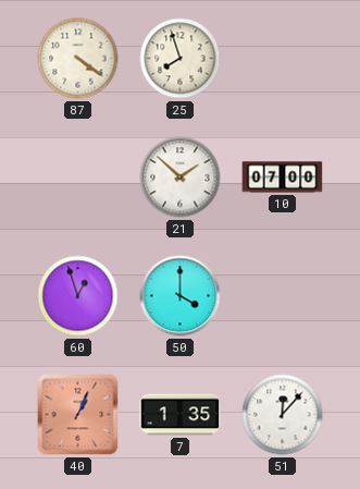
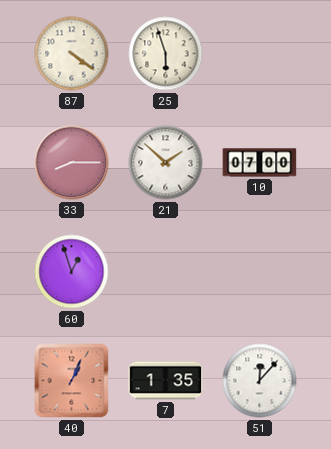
25: 7:57 -> 5:57 (166, 54)
33: none -> 8:15 (72, 163)
50: 4:00 -> none (181, 296)
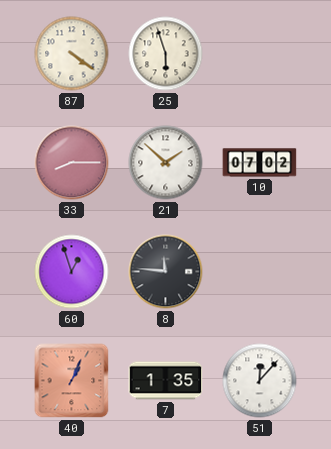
10: 07:00 -> 07:02 (260, 163)
8: none -> 11:46 (166, 272)
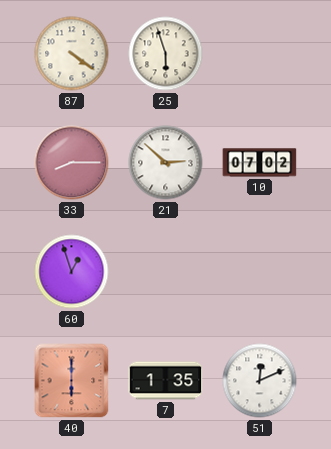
21: 1:52 -> 2:52 (166, 163)
8: 11:46 -> none (166, 272)
40: 1:04 -> 6:00 (72, 381)
51: 12:07 -> 12:11 (260, 381)
